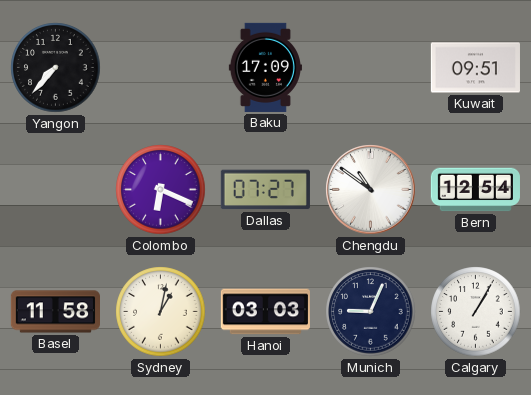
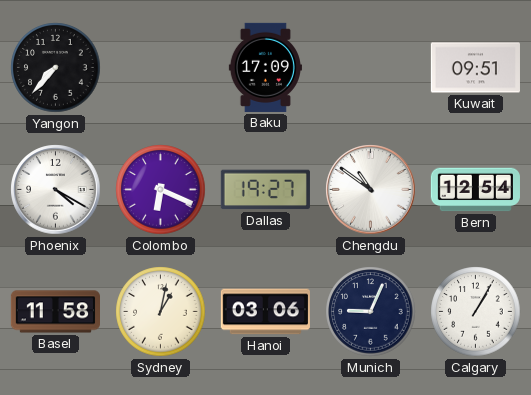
Phoenix: none -> 4:20 (56, 190)
Dallas: 07:27 -> 19:27 (265, 190)
Hanoi: 03:03 -> 03:06 (265, 312)
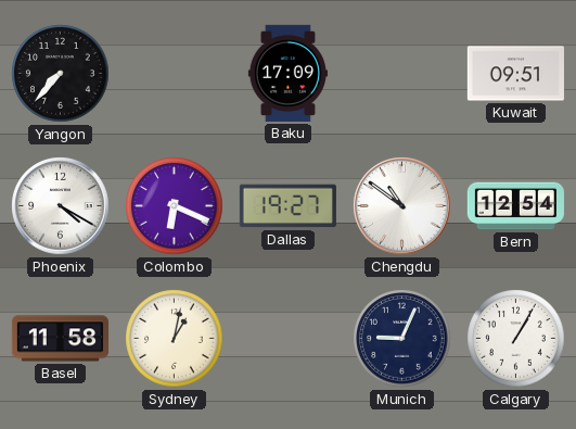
Hanoi: 03:06 -> none (265, 312)
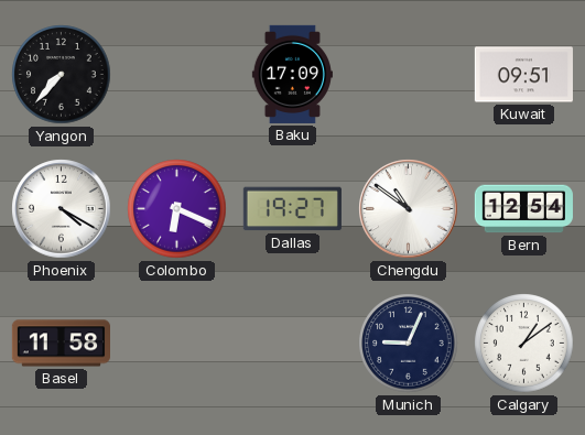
Sydney: 1:02 -> none (175, 339)
Calgary: 1:05 -> 1:09 (524, 344)
